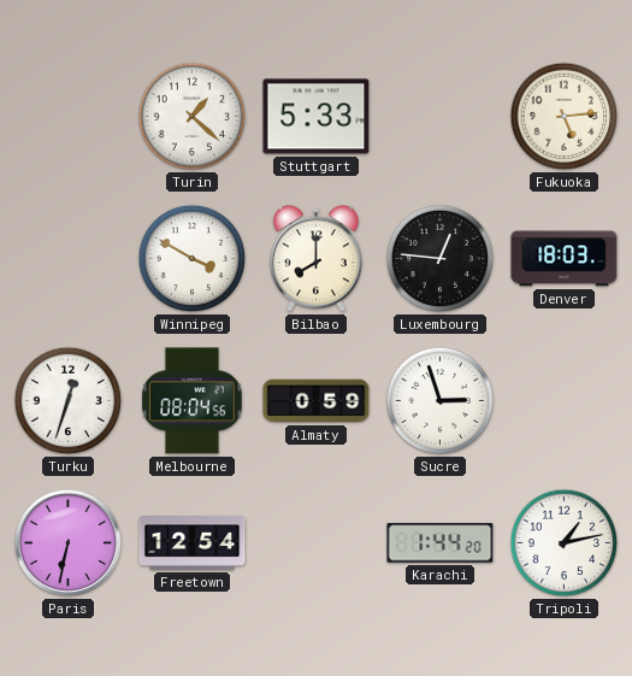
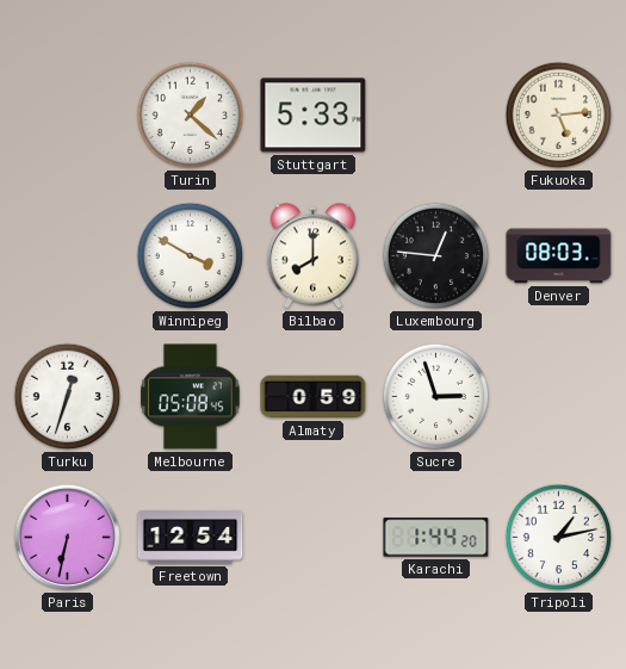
Denver: 18:03 -> 08:03 (559, 256)
Melbourne: 08:04 -> 05:08 (191, 397)
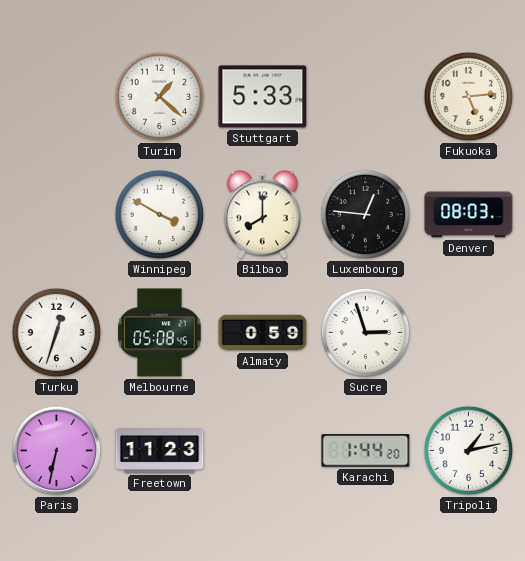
Freetown: 12:54 -> 11:23 (160, 451)
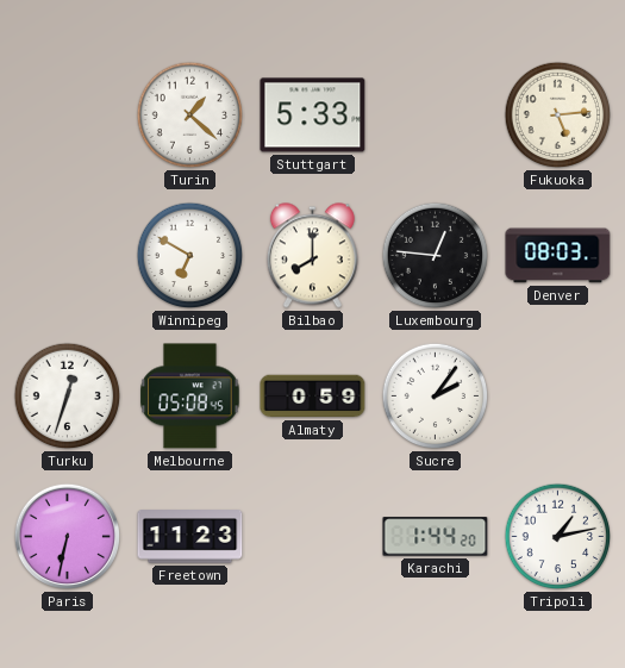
Winnipeg: 3:50 -> 6:50 (190, 256)
Sucre: 2:57 -> 2:06 (436, 397)
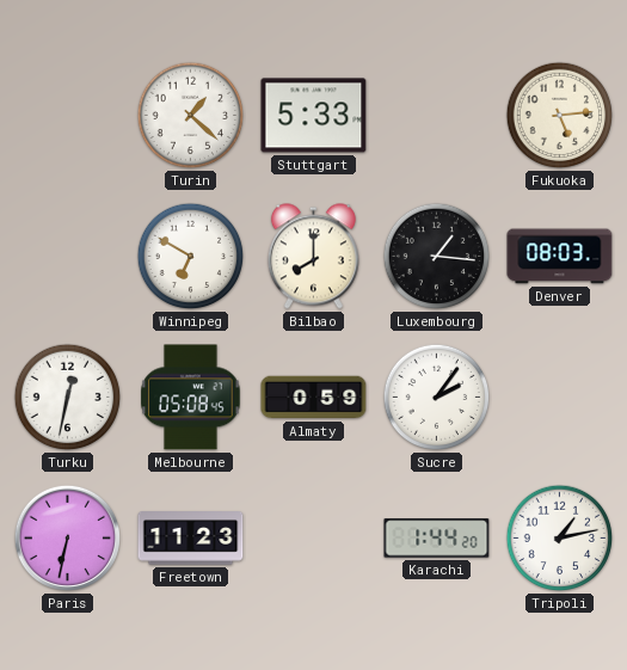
Luxembourg: 12:46 -> 1:16 (437, 257)
Turku: 12:33 -> 12:32 (68, 398)
